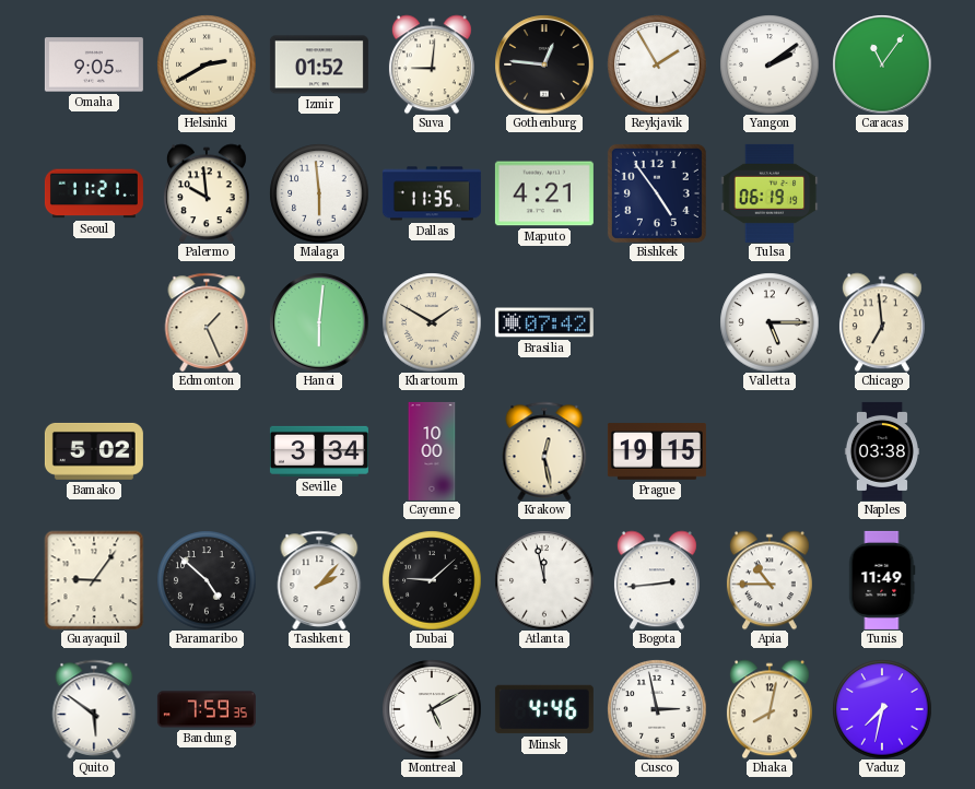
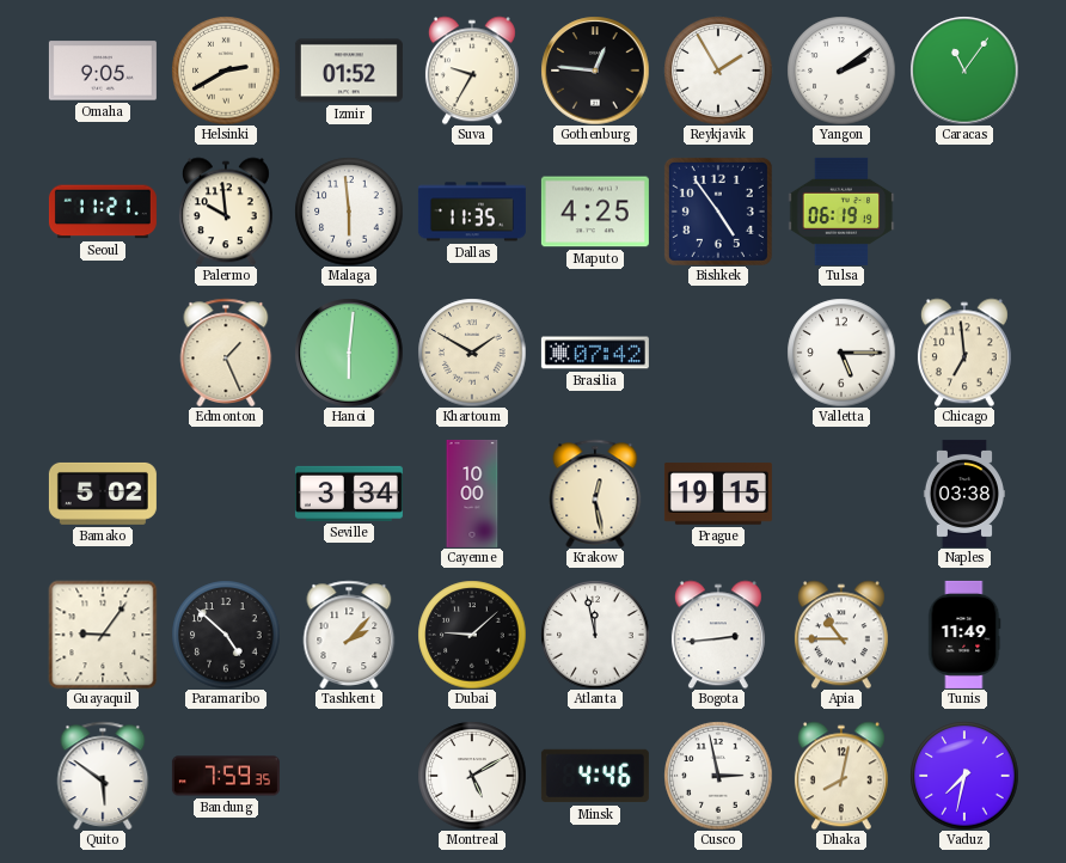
Suva: 9:01 -> 9:35 (472, 71)
Maputo: 4:21 -> 4:25 (595, 212)
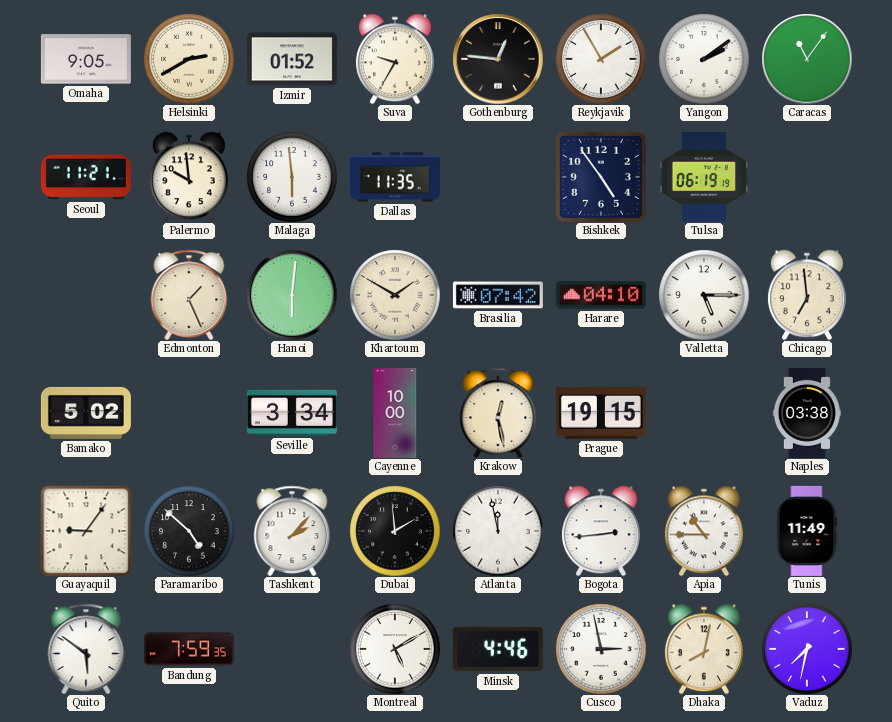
Maputo: 4:25 -> none (595, 212)
Harare: none -> 04:10 (601, 295)
Dubai: 9:08 -> 1:59 (395, 531)
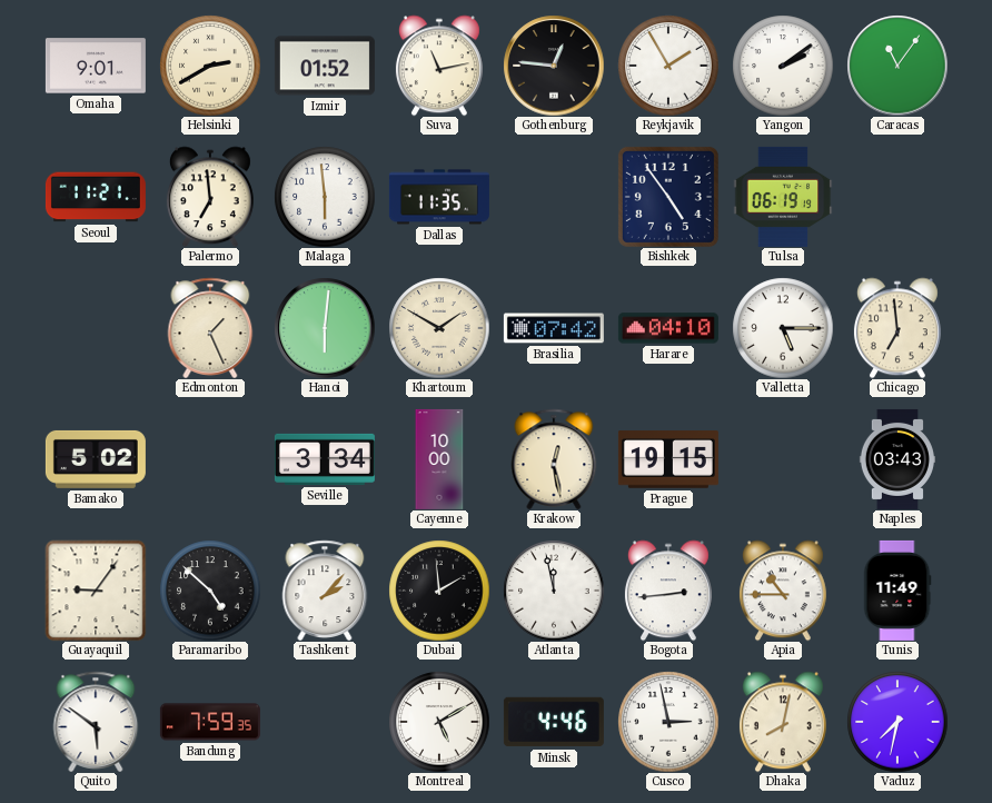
Omaha: 9:05 -> 9:01 (96, 66)
Suva: 9:35 -> 11:13 (439, 66)
Palermo: 9:59 -> 6:59 (210, 197)
Naples: 03:38 -> 03:43 (897, 459)
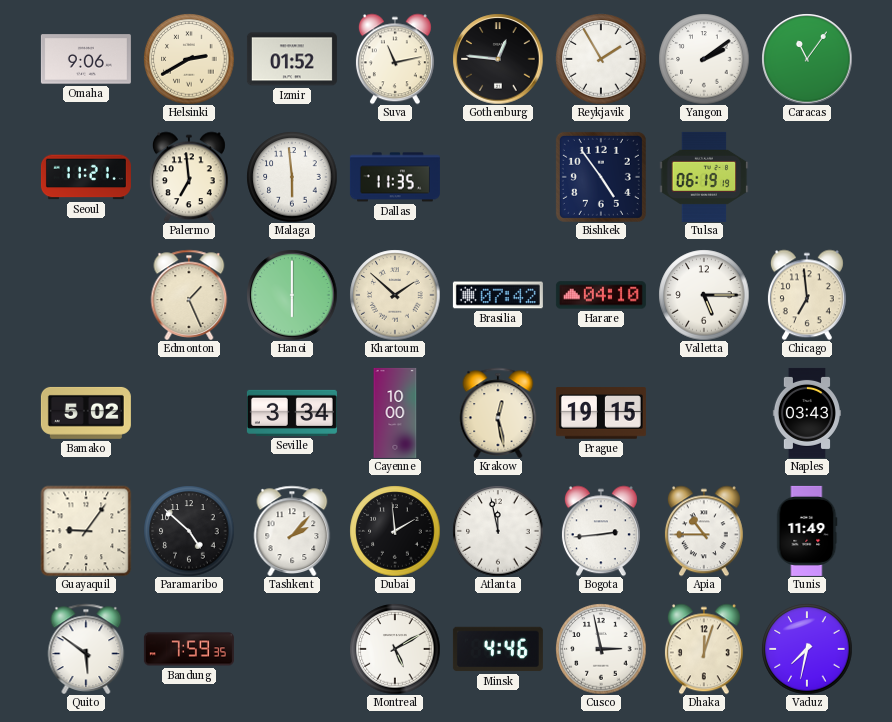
Omaha: 9:01 -> 9:06 (86, 59)
Hanoi: 6:01 -> 6:00 (292, 295)
Khartoum: 1:50 -> 1:52 (395, 295)
Dhaka: 8:02 -> 12:03 (704, 649)
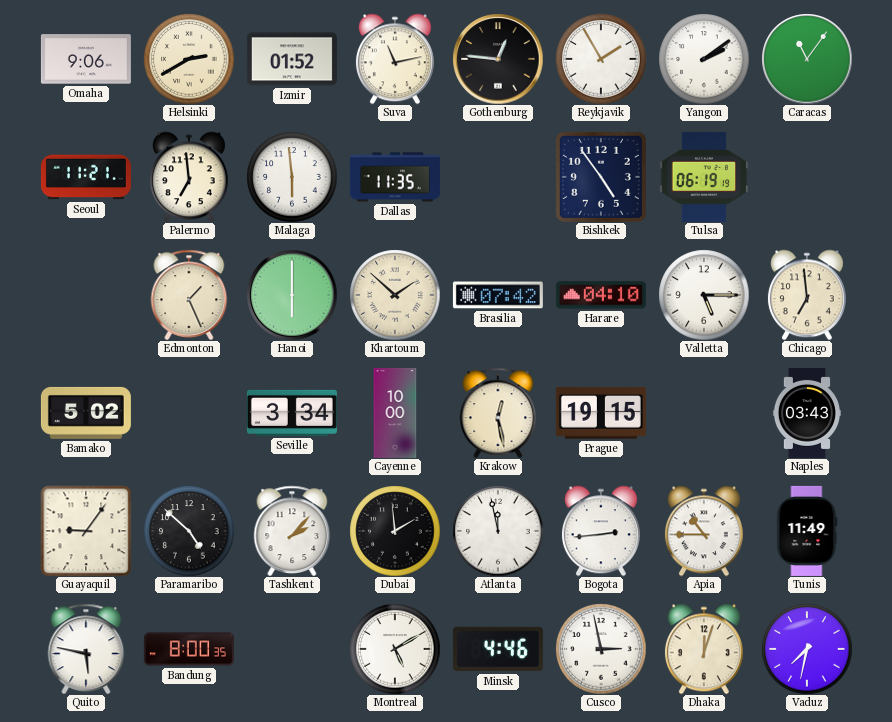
Quito: 5:51 -> 5:47 (86, 649)
Bandung: 7:59 -> 8:00 (189, 649)
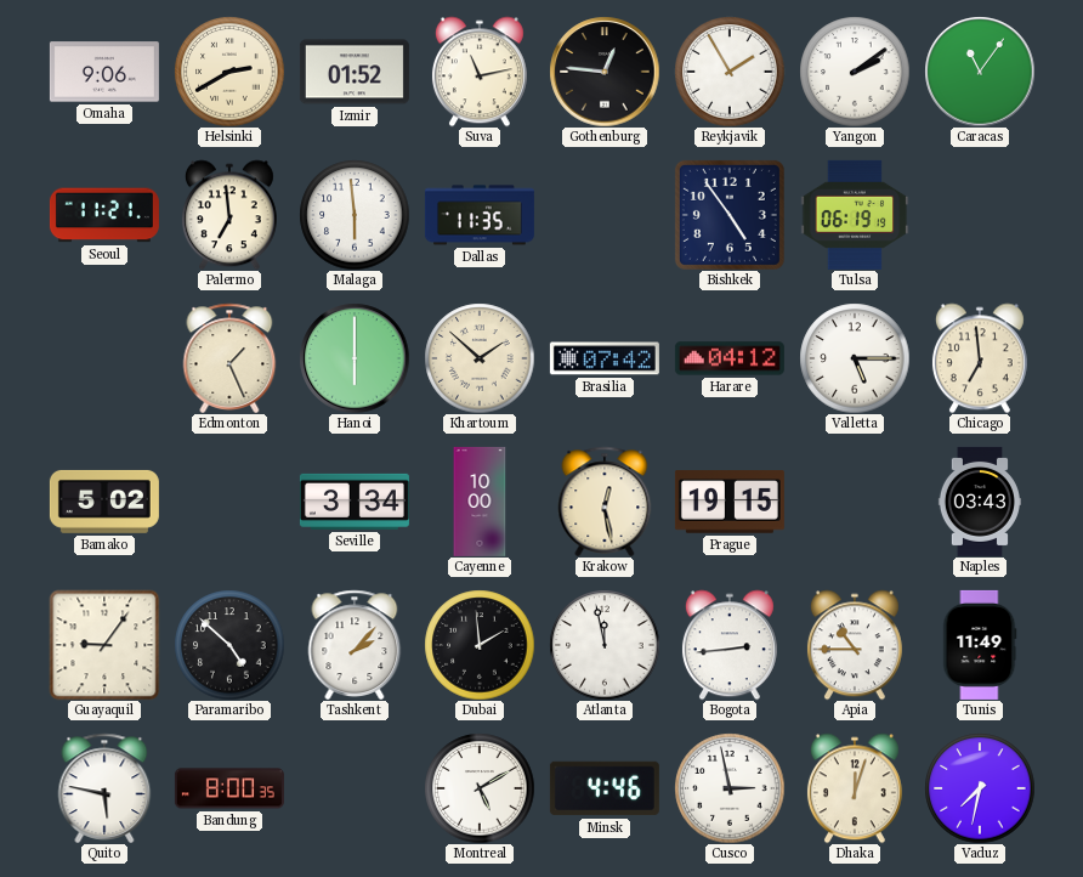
Harare: 04:10 -> 04:12 (730, 358)
